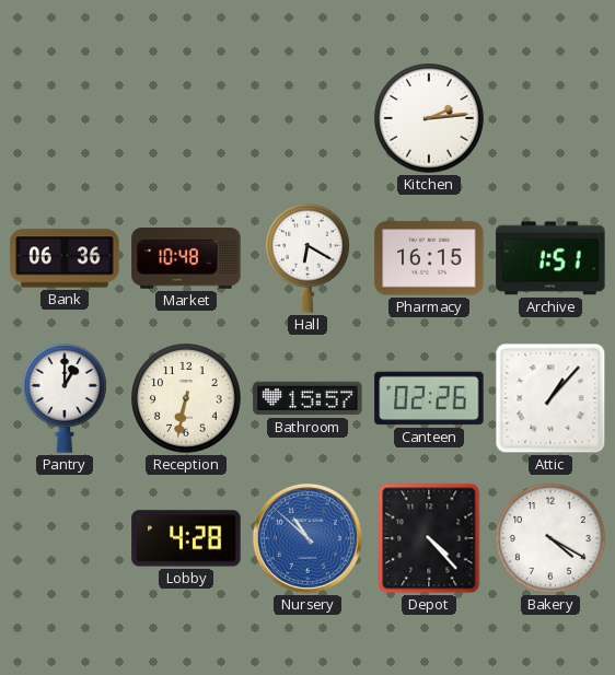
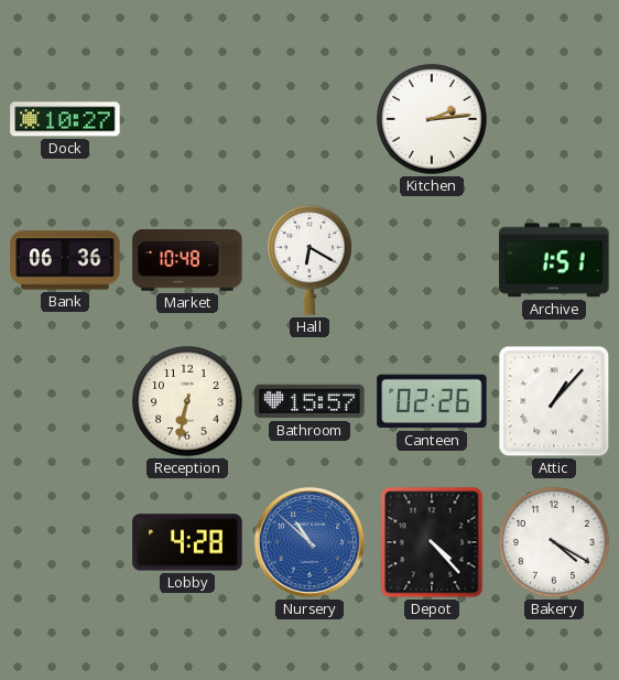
Dock: none -> 10:27 (65, 119)
Pharmacy: 16:15 -> none (429, 258)
Pantry: 1:00 -> none (66, 398)
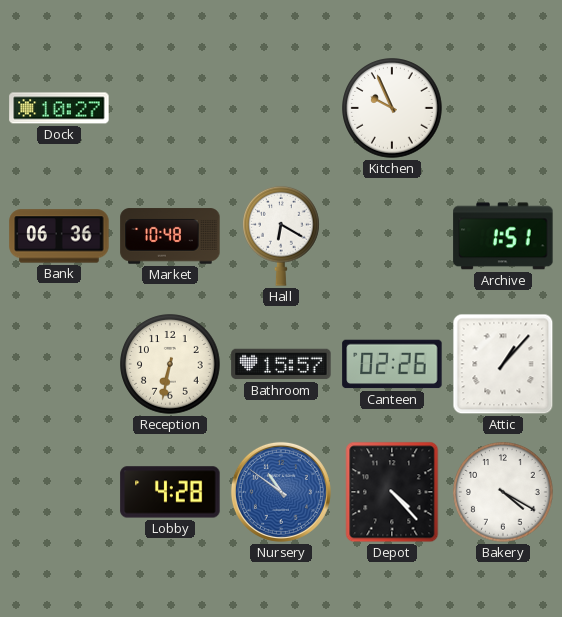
Kitchen: 2:14 -> 9:56 (392, 108)
Nursery: 10:52 -> 10:51 (281, 492)
